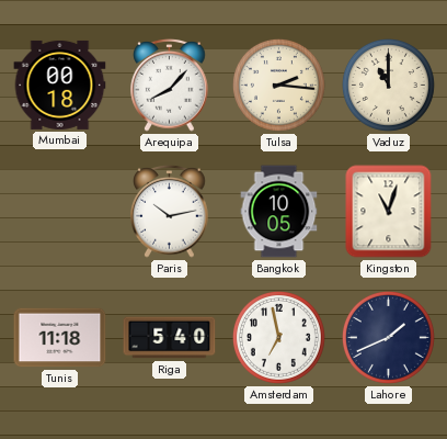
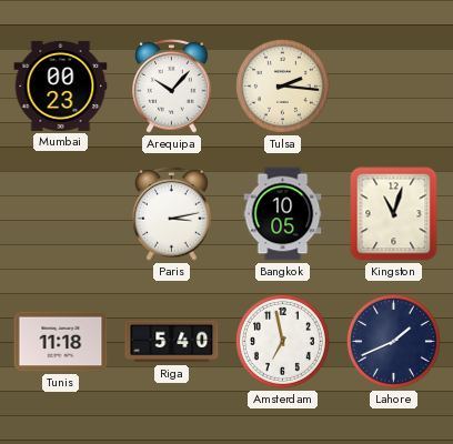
Mumbai: 00:18 -> 00:23 (61, 85)
Arequipa: 8:07 -> 10:07 (172, 85)
Vaduz: 11:00 -> none (388, 85)
Paris: 10:13 -> 3:13 (172, 213)
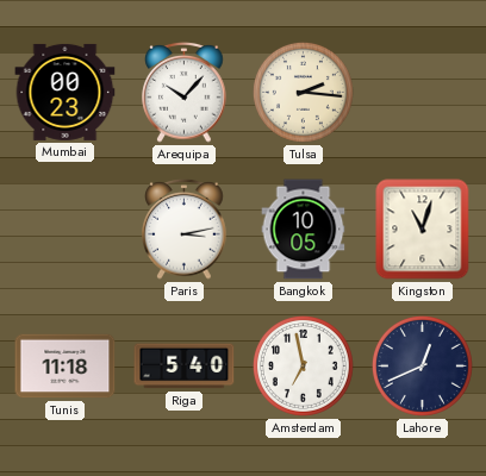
Lahore: 1:41 -> 12:41 (422, 365)
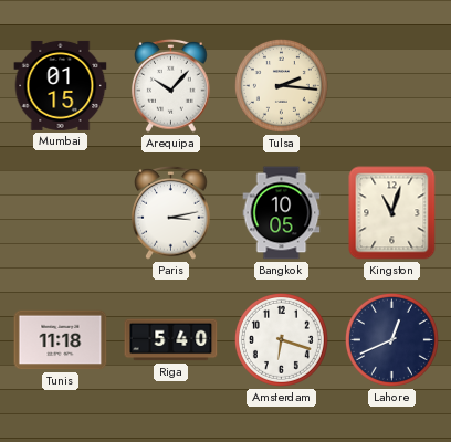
Mumbai: 00:23 -> 01:15 (61, 85)
Amsterdam: 6:58 -> 6:18 (281, 339)
